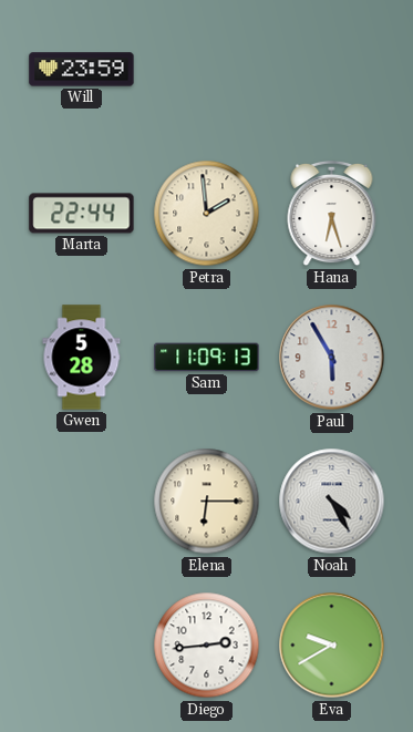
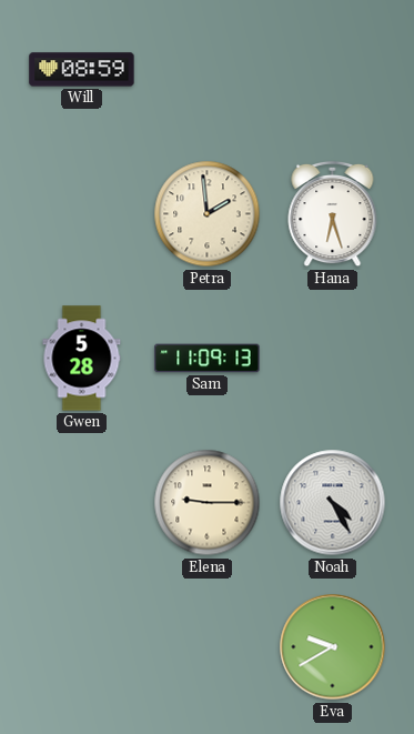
Will: 23:59 -> 08:59 (82, 70)
Marta: 22:44 -> none (82, 214)
Paul: 5:55 -> none (332, 358)
Elena: 6:15 -> 9:15 (208, 503)
Diego: 2:44 -> none (207, 646)
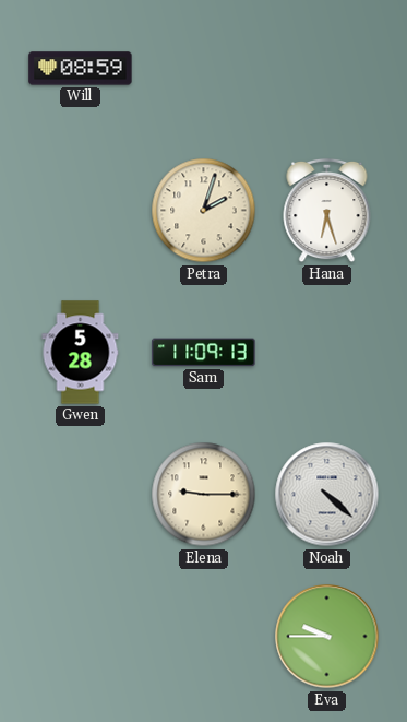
Petra: 1:59 -> 2:03 (204, 211)
Noah: 4:25 -> 4:22 (327, 495)
Eva: 9:40 -> 9:45 (327, 637)
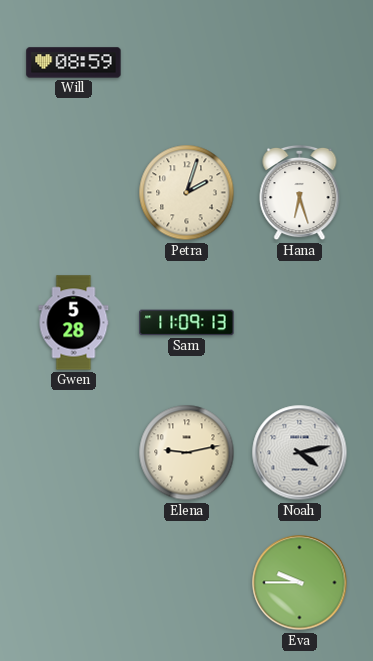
Elena: 9:15 -> 9:13 (187, 453)
Noah: 4:22 -> 4:13 (300, 453)
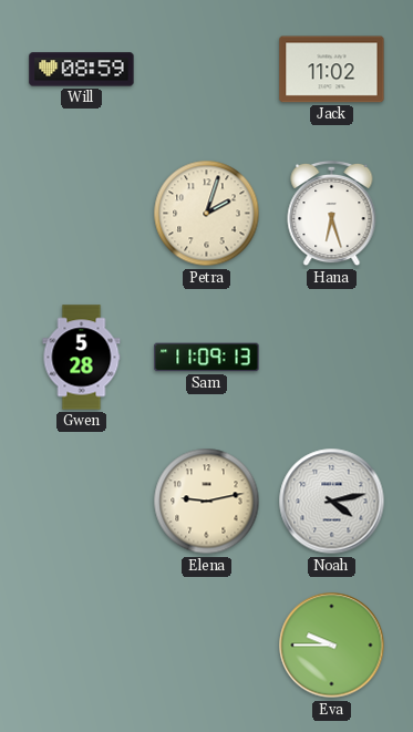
Jack: none -> 11:02 (332, 70)
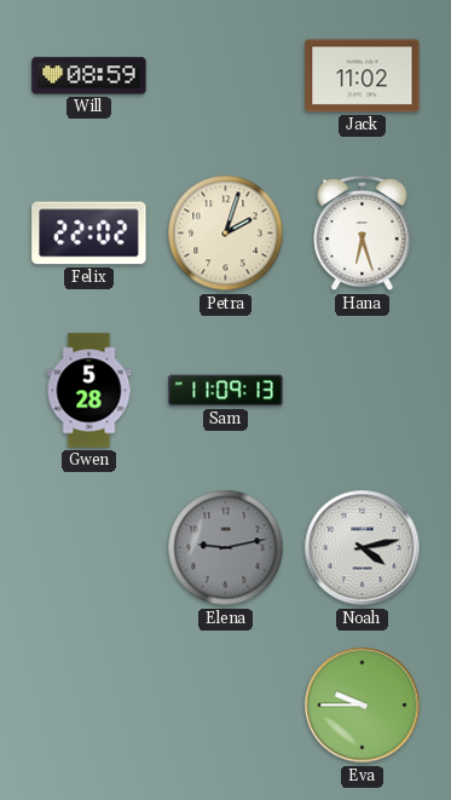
Felix: none -> 22:02 (89, 234)
Elena dial: cream -> grey (226, 548)
